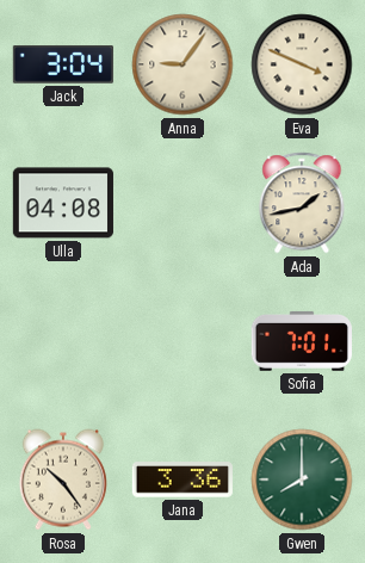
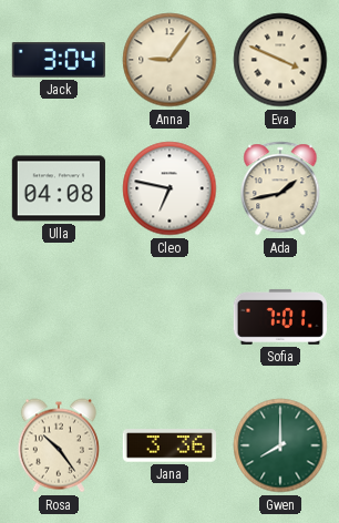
Cleo: none -> 6:47 (169, 188)
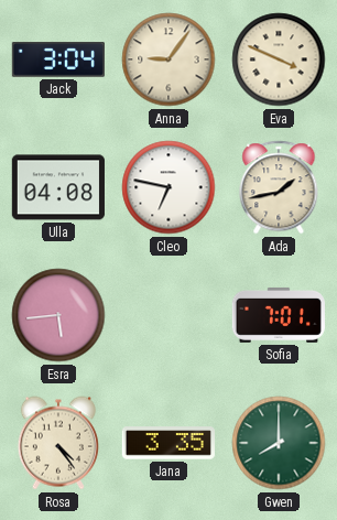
Esra: none -> 5:44 (58, 315)
Rosa: 10:24 -> 4:24 (58, 443)
Jana: 3:36 -> 3:35 (167, 443)
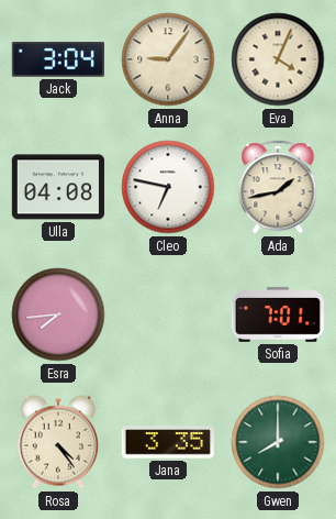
Eva: 3:49 -> 4:04 (278, 59)
Esra: 5:44 -> 7:44 (58, 314)
